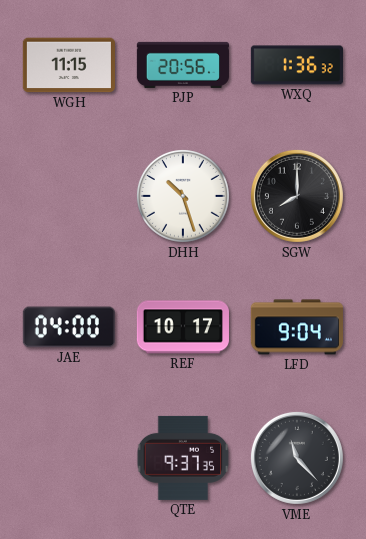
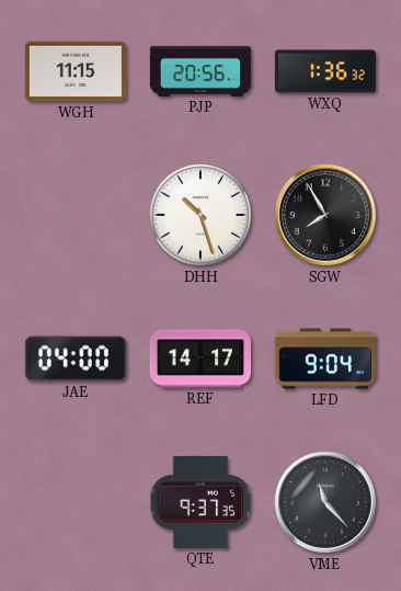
SGW: 8:00 -> 7:55 (325, 215)
REF: 10:17 -> 14:17 (200, 359)
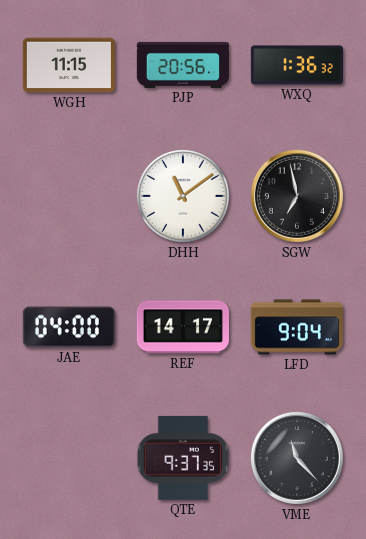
DHH: 10:27 -> 11:09 (183, 196)
SGW: 7:55 -> 6:58 (297, 196)
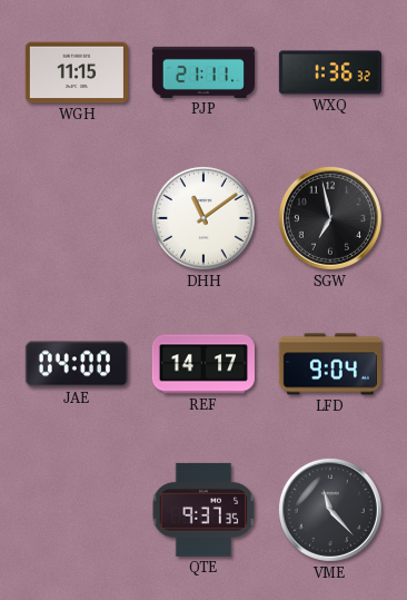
PJP: 20:56 -> 21:11 (203, 72)
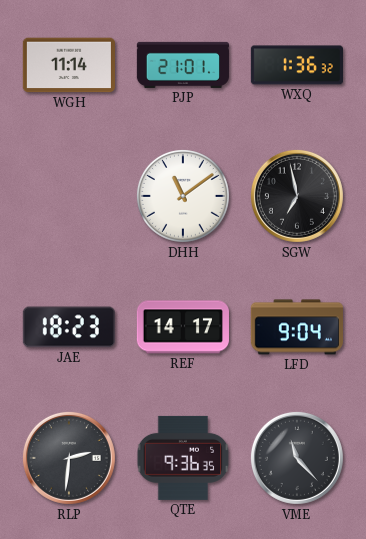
WGH: 11:15 -> 11:14 (69, 65)
PJP: 21:11 -> 21:01 (183, 65)
JAE: 04:00 -> 18:23 (69, 327)
RLP: none -> 2:31 (69, 458)
QTE: 9:37 -> 9:36 (183, 458)
